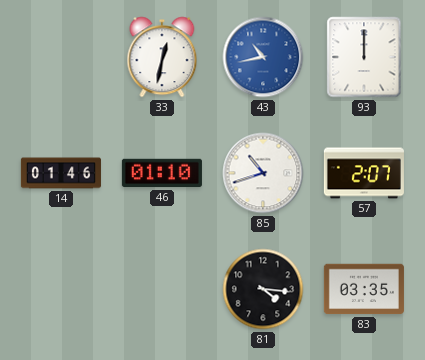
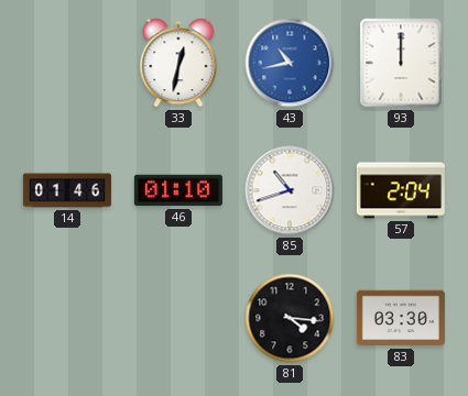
57: 2:07 -> 2:04 (401, 190)
83: 03:35 -> 03:30 (401, 318)
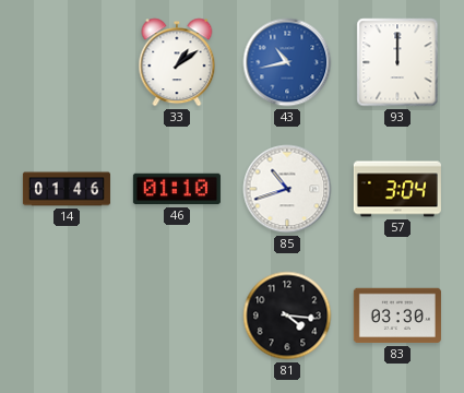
33: 12:32 -> 1:09 (177, 62)
57: 2:04 -> 3:04 (397, 189)
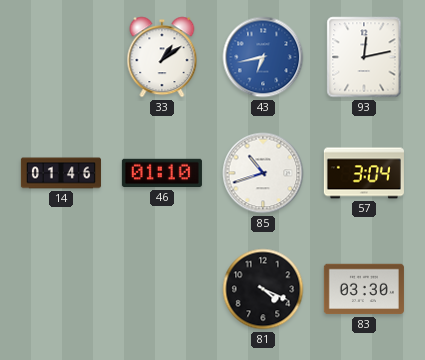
43: 10:43 -> 6:43 (263, 57)
93: 12:00 -> 12:13 (364, 57)
81: 4:16 -> 4:19 (263, 289)
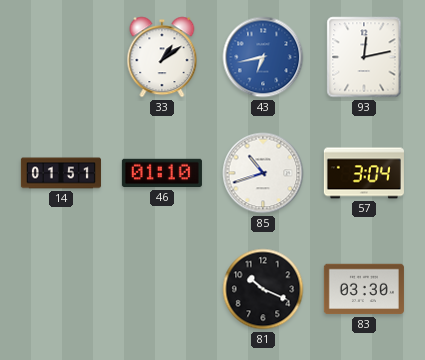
14: 01:46 -> 01:51 (61, 173)
81: 4:19 -> 10:19 (263, 289)
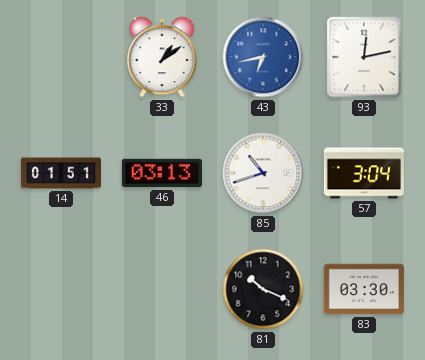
46: 01:10 -> 03:13 (162, 173)
